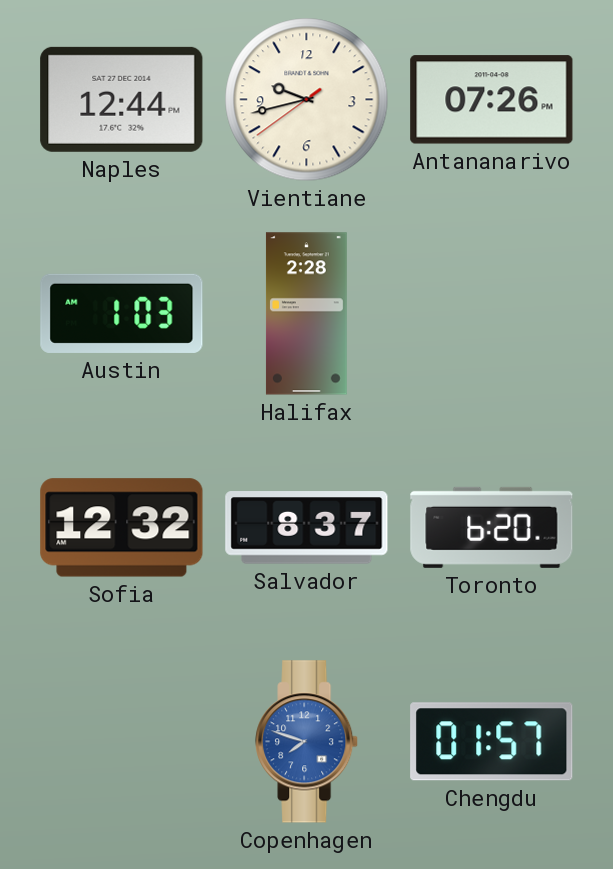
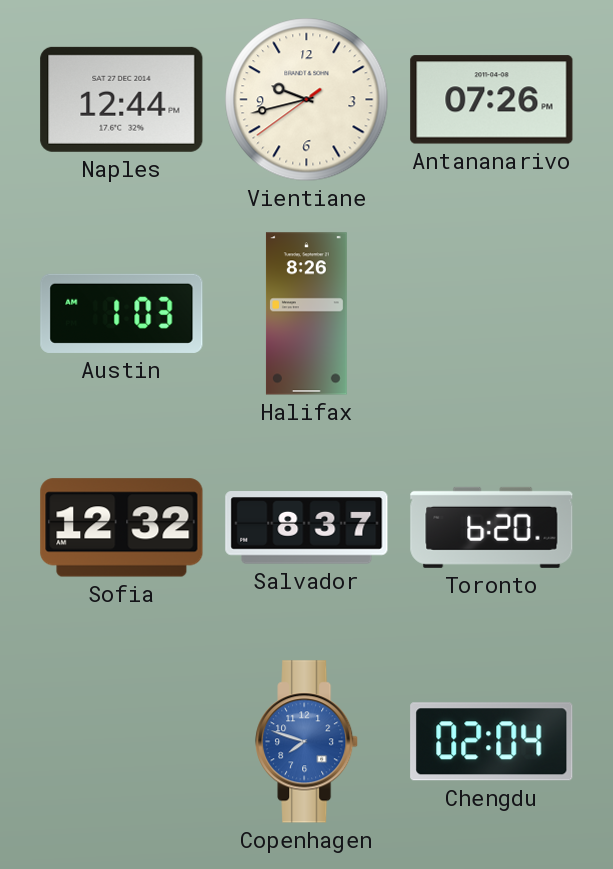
Halifax: 2:28 -> 8:26 (306, 314)
Chengdu: 01:57 -> 02:04 (492, 742)
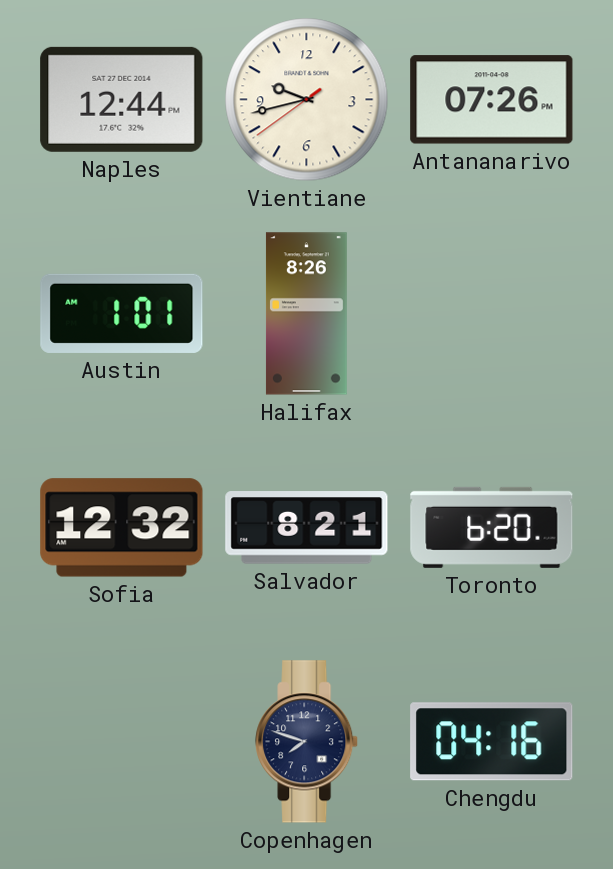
Austin: 1:03 -> 1:01 (122, 313)
Salvador: 8:37 -> 8:21 (307, 528)
Copenhagen dial: blue -> navy (307, 742)
Chengdu: 02:04 -> 04:16 (492, 742)
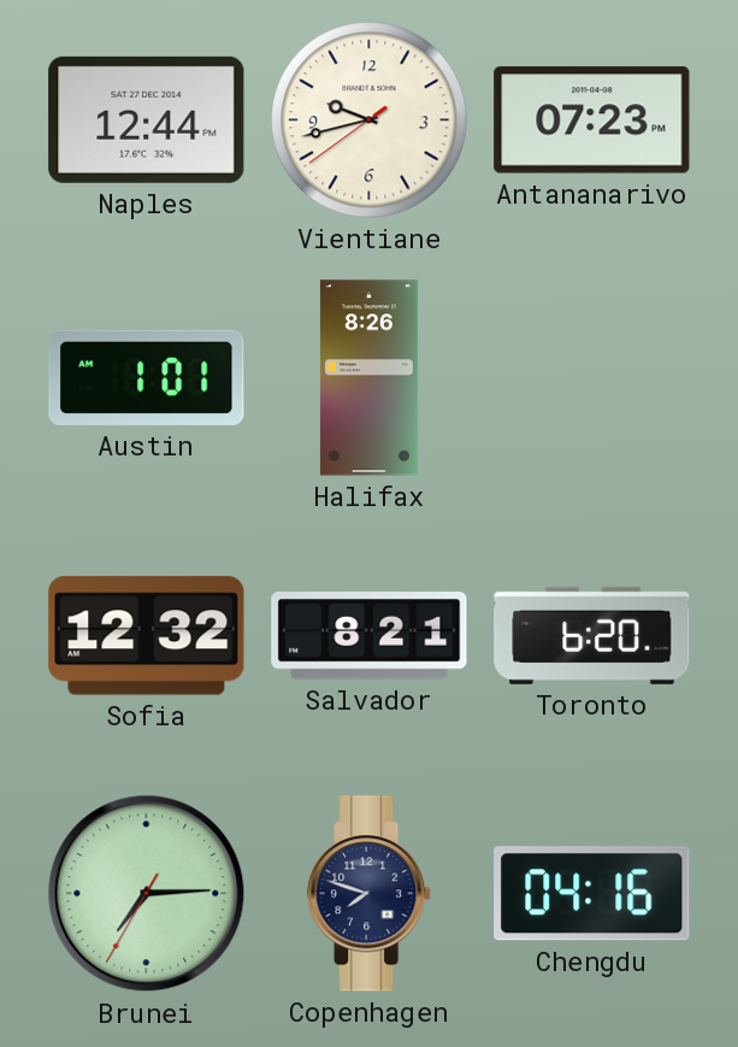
Antananarivo: 07:26 -> 07:23 (592, 120)
Brunei: none -> 7:14 (147, 894)
